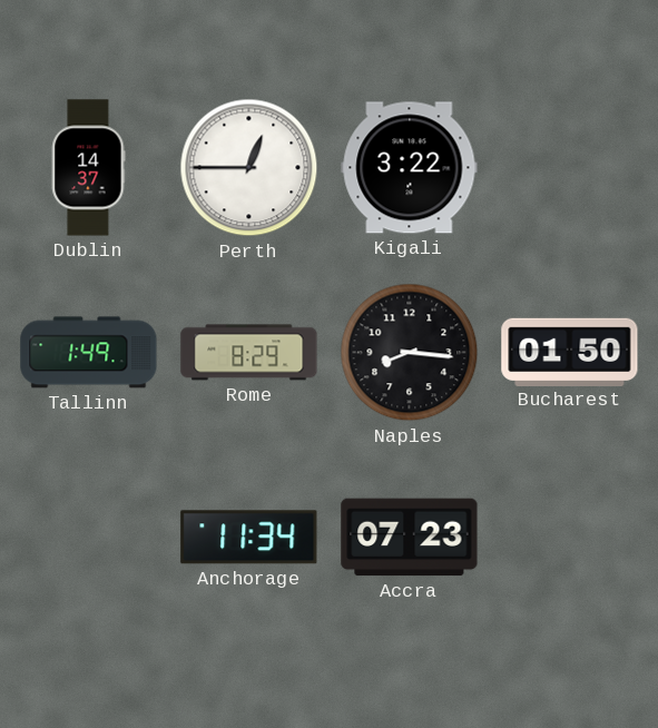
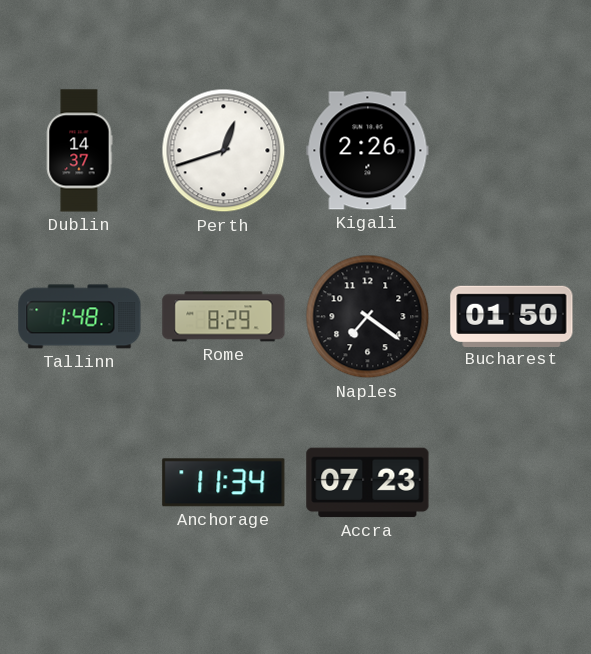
Perth: 12:45 -> 12:42 (224, 151)
Kigali: 3:22 -> 2:26 (368, 151)
Tallinn: 1:49 -> 1:48 (80, 317)
Naples: 8:16 -> 7:21 (368, 317)
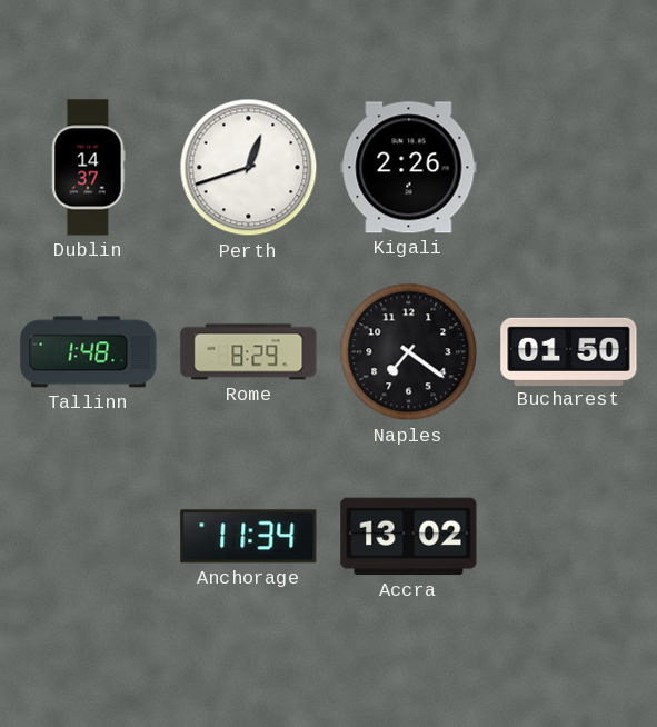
Accra: 07:23 -> 13:02 (409, 537)
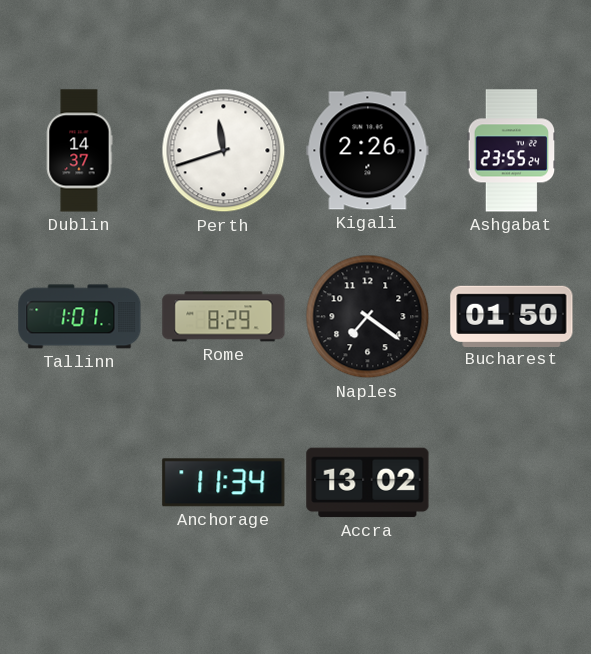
Perth: 12:42 -> 11:42 (224, 151)
Ashgabat: none -> 23:55 (512, 151)
Tallinn: 1:48 -> 1:01 (80, 317)
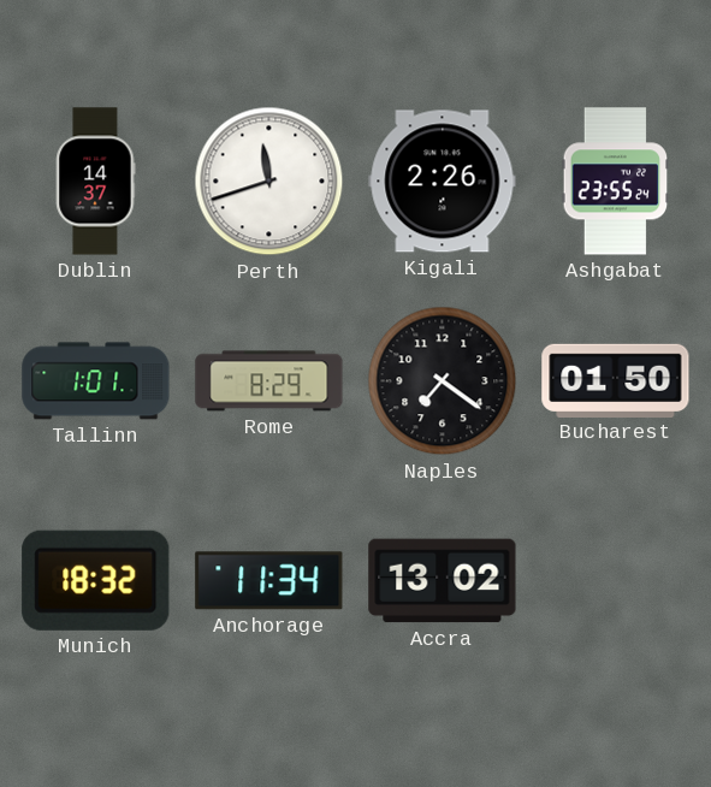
Munich: none -> 18:32 (96, 580)
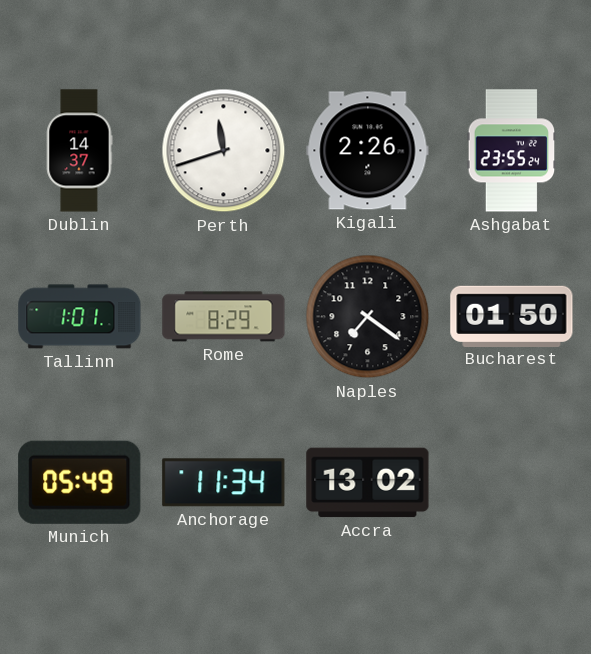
Munich: 18:32 -> 05:49 (80, 482)
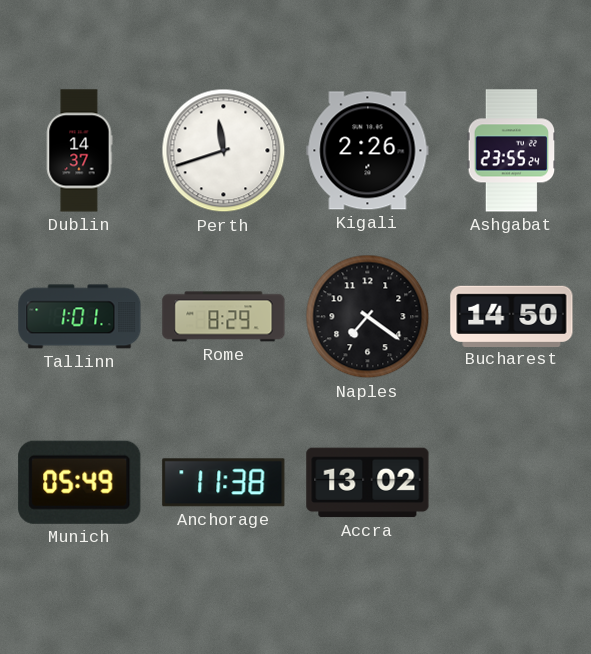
Bucharest: 01:50 -> 14:50 (512, 316)
Anchorage: 11:34 -> 11:38 (224, 483)
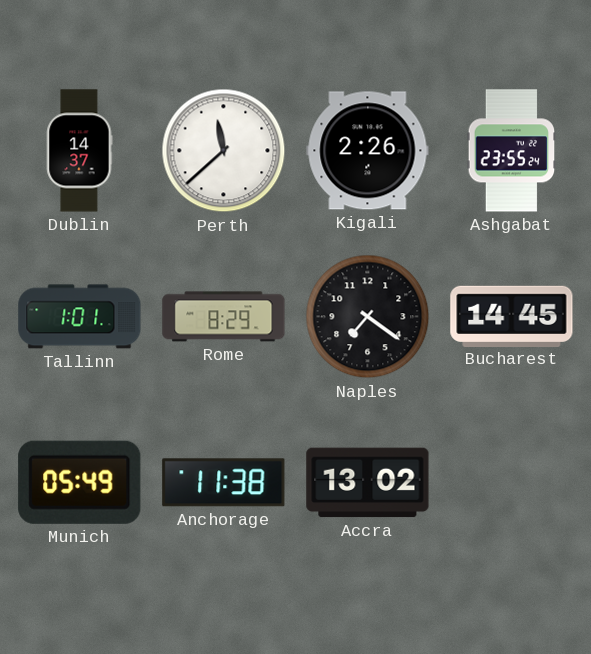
Perth: 11:42 -> 11:38 (224, 151)
Bucharest: 14:50 -> 14:45 (512, 316)
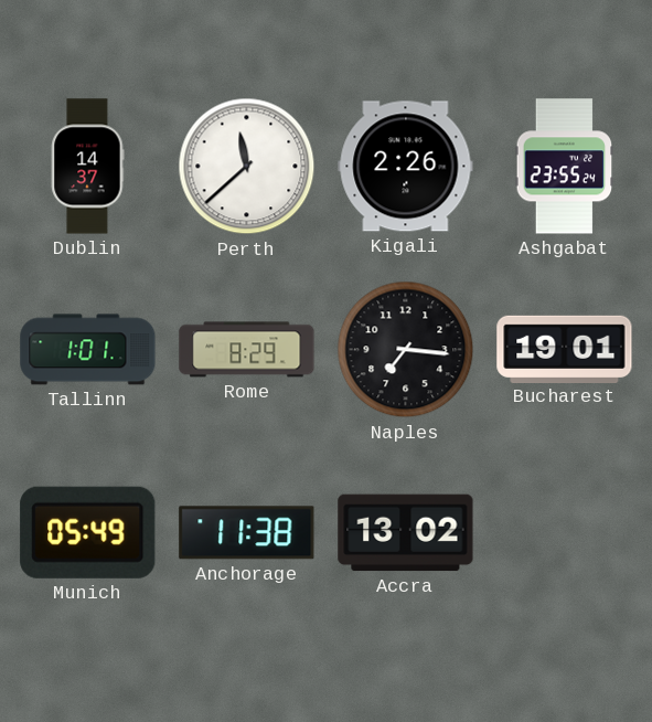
Naples: 7:21 -> 7:16 (406, 350)
Bucharest: 14:45 -> 19:01 (565, 349)
